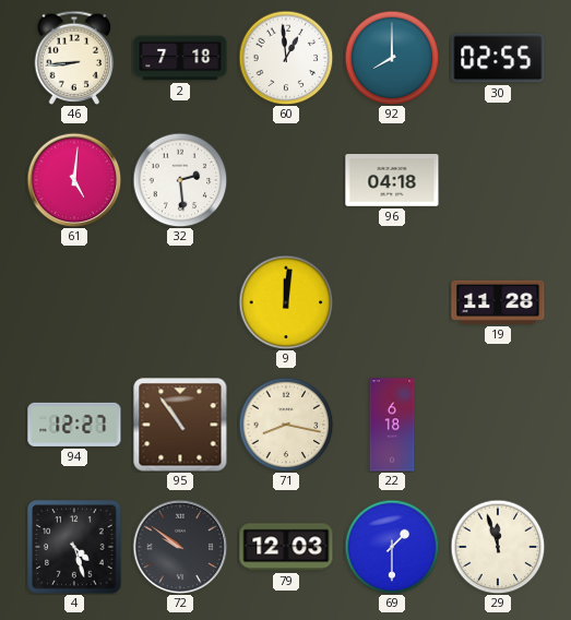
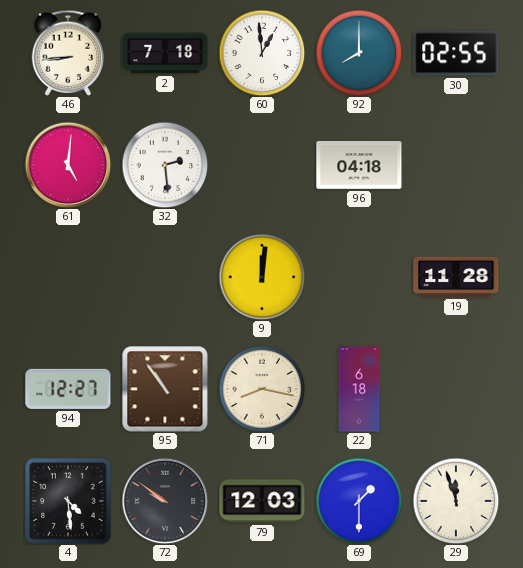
4: 4:27 -> 4:29 (68, 501)
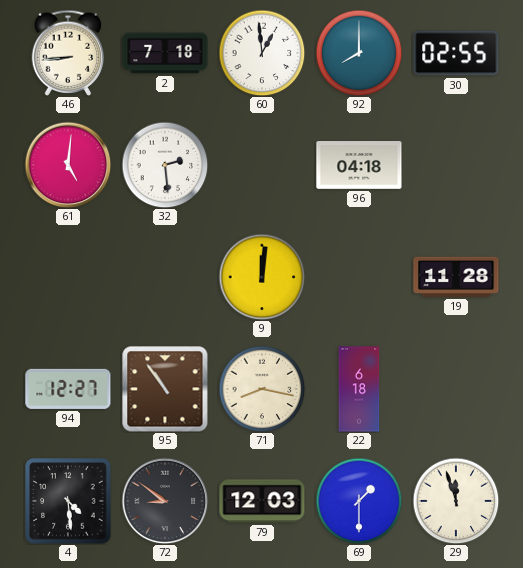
72: 9:51 -> 8:51 (165, 501)
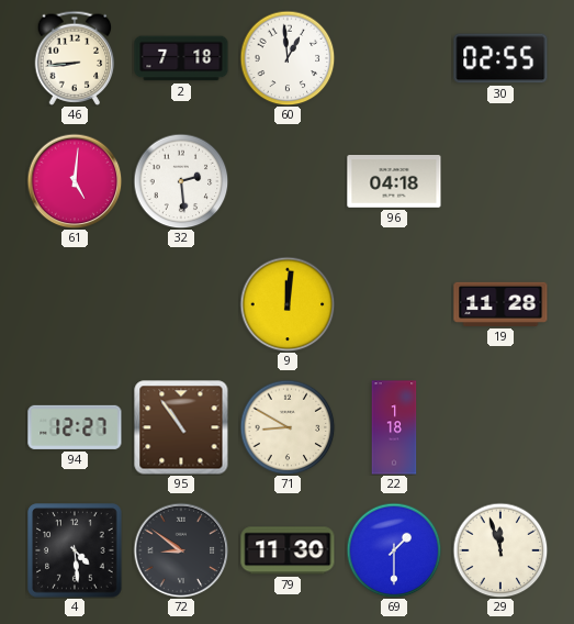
92: 8:00 -> none (359, 53)
71: 8:17 -> 8:50 (288, 427)
22: 6:18 -> 1:18 (394, 427)
79: 12:03 -> 11:30 (288, 550)
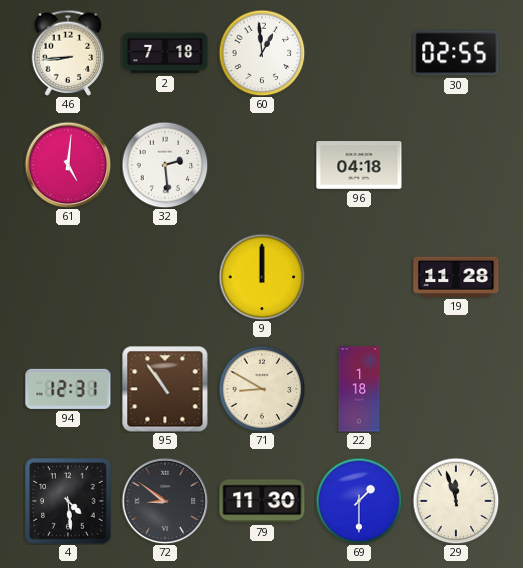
9: 12:01 -> 12:00 (262, 277)
94: 12:27 -> 12:31 (68, 389)
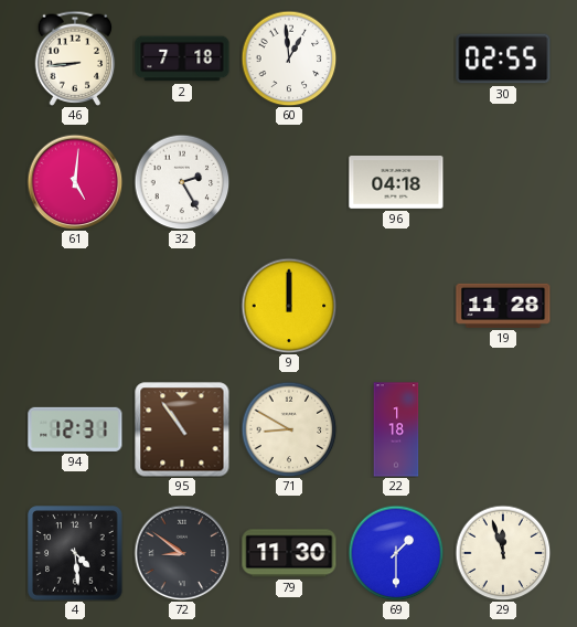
32: 2:29 -> 2:25 (182, 182)
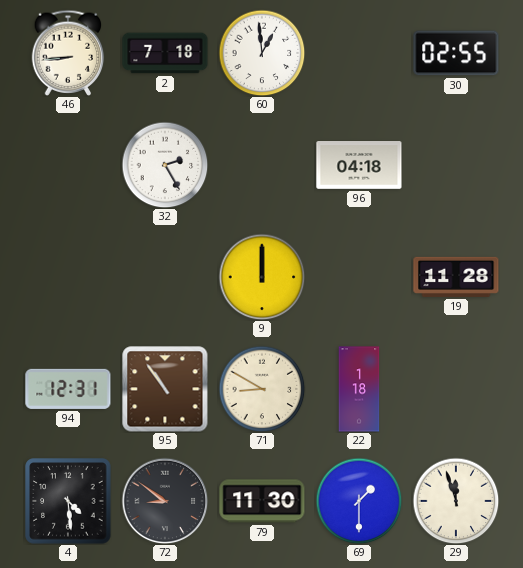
61: 5:01 -> none (75, 182)
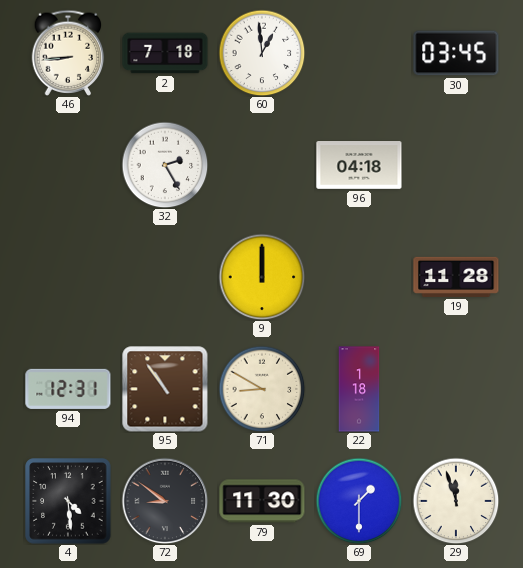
30: 02:55 -> 03:45 (456, 53)
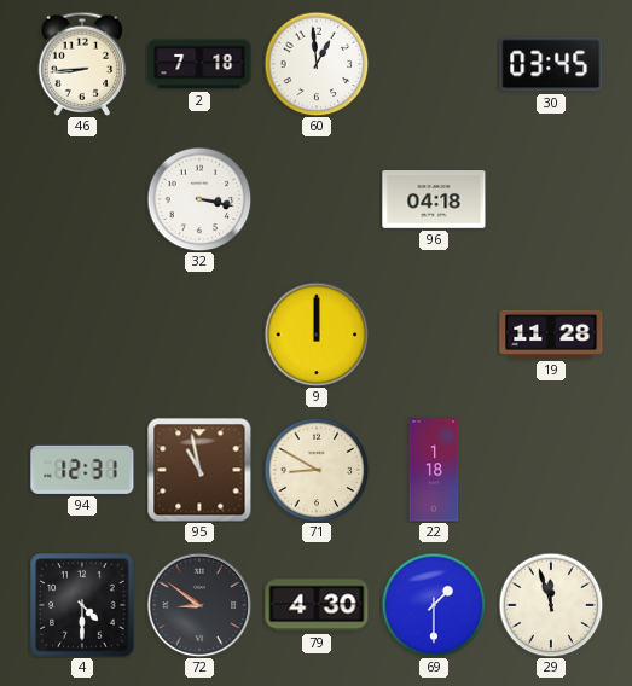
32: 2:25 -> 3:17 (199, 199)
95: 10:54 -> 10:58 (199, 470)
4: 4:29 -> 4:30 (82, 605)
79: 11:30 -> 4:30 (317, 605)
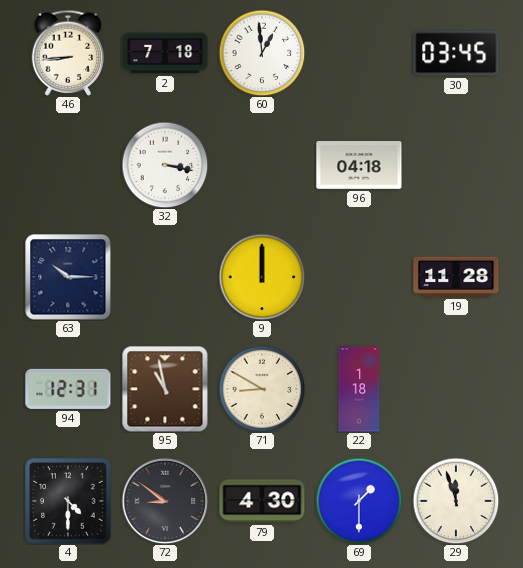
63: none -> 10:15 (68, 277)
